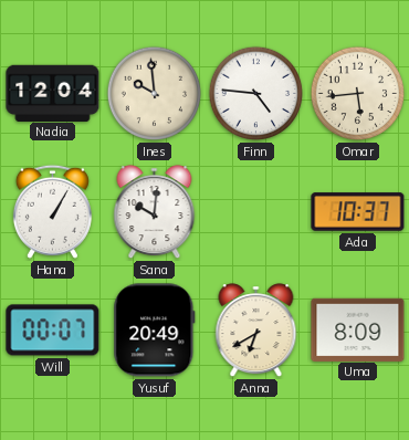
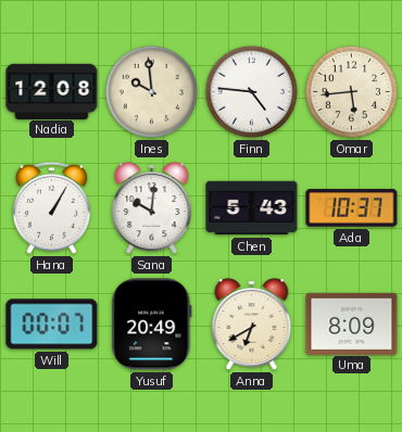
Nadia: 12:04 -> 12:08 (52, 91)
Chen: none -> 5:43 (252, 208)
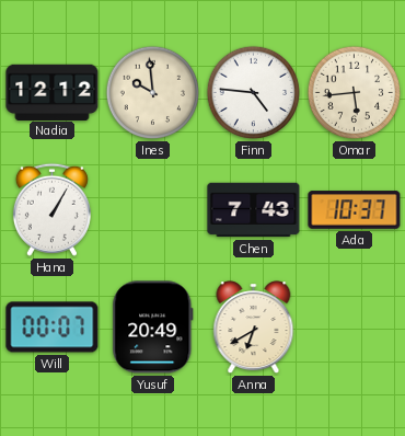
Nadia: 12:08 -> 12:12 (53, 92)
Sana: 10:01 -> none (152, 208)
Chen: 5:43 -> 7:43 (254, 210)
Uma: 8:09 -> none (352, 323)
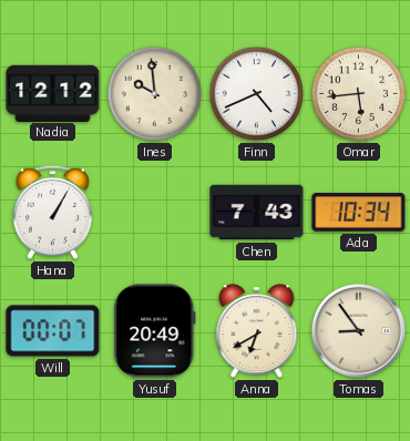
Finn: 4:46 -> 4:41 (257, 94)
Ada: 10:37 -> 10:34 (359, 213)
Tomas: none -> 8:54 (358, 330)
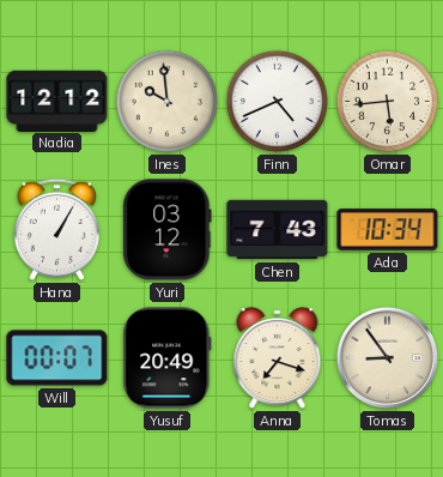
Yuri: none -> 03:12 (168, 230)
Anna: 6:40 -> 7:18 (278, 358)
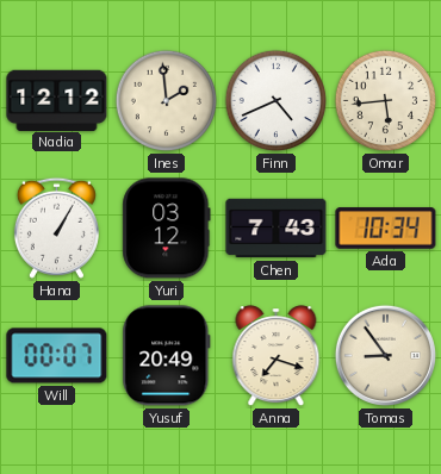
Ines: 9:59 -> 1:59 (167, 101)
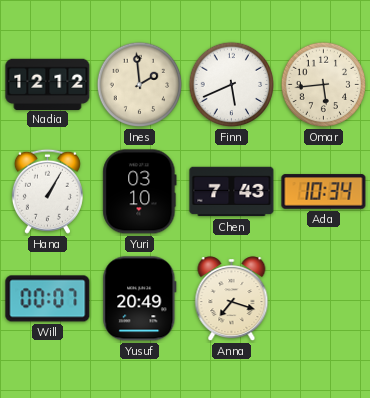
Finn: 4:41 -> 5:41 (232, 85)
Yuri: 03:12 -> 03:10 (140, 192)
Tomas: 8:54 -> none (385, 355)
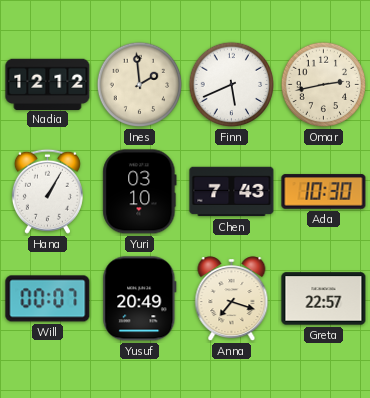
Omar: 5:44 -> 2:43 (324, 85)
Ada: 10:34 -> 10:30 (324, 192)
Greta: none -> 22:57 (324, 299)
